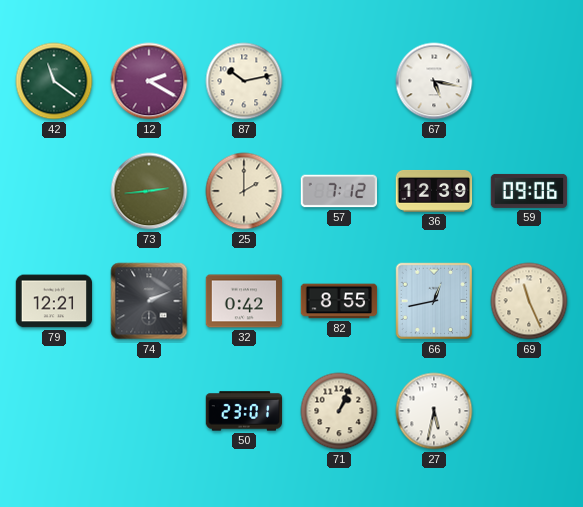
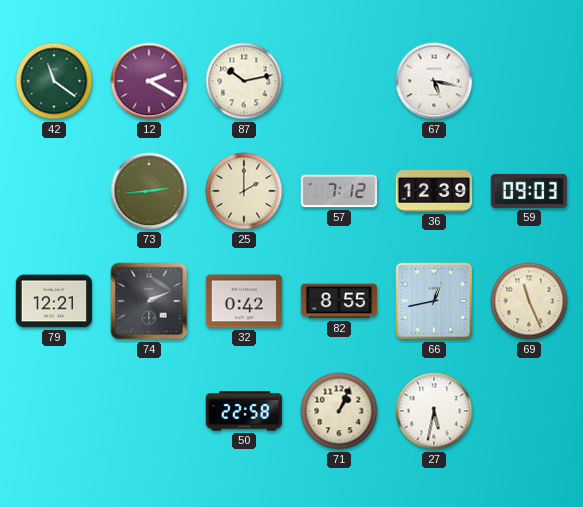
59: 09:06 -> 09:03 (529, 191)
50: 23:01 -> 22:58 (244, 411)
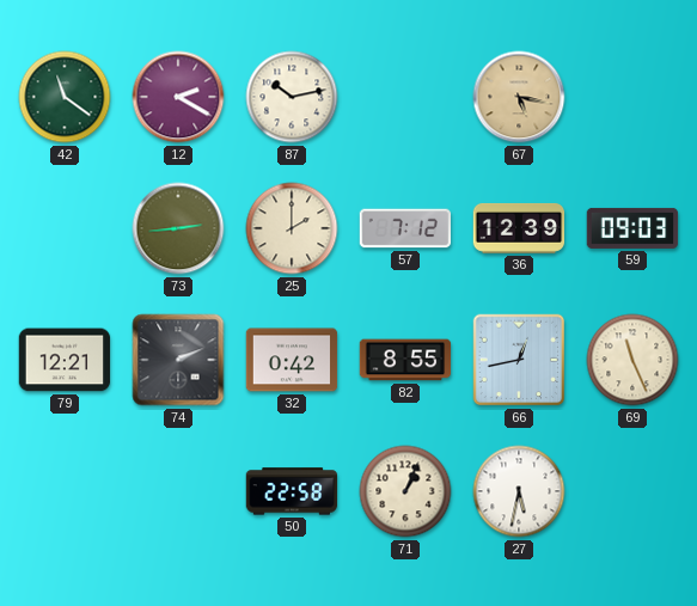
67 dial: white -> champagne (519, 97)
